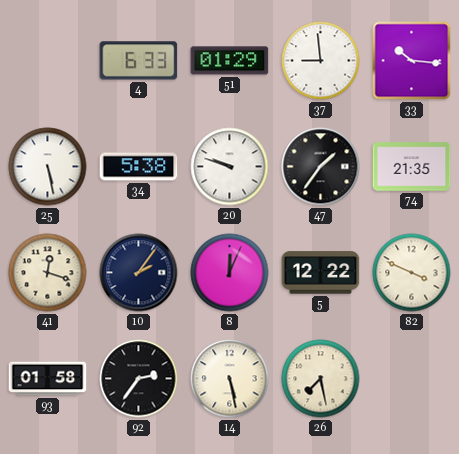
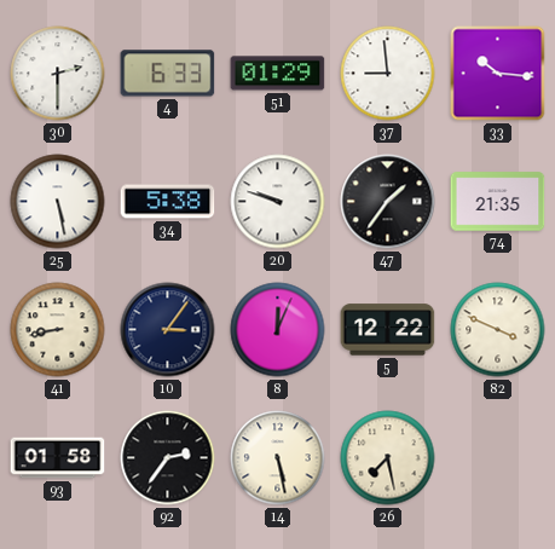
30: none -> 2:30 (58, 74)
41: 12:18 -> 8:43 (58, 330)
10: 2:06 -> 3:06 (168, 330)
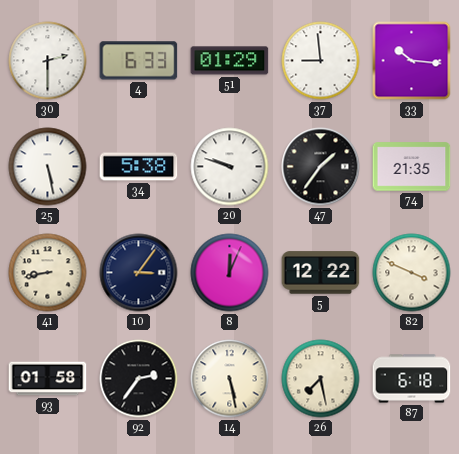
87: none -> 6:18 (412, 379)
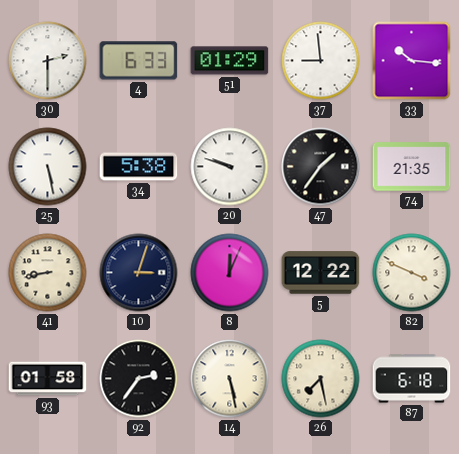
10: 3:06 -> 3:03 (139, 273)
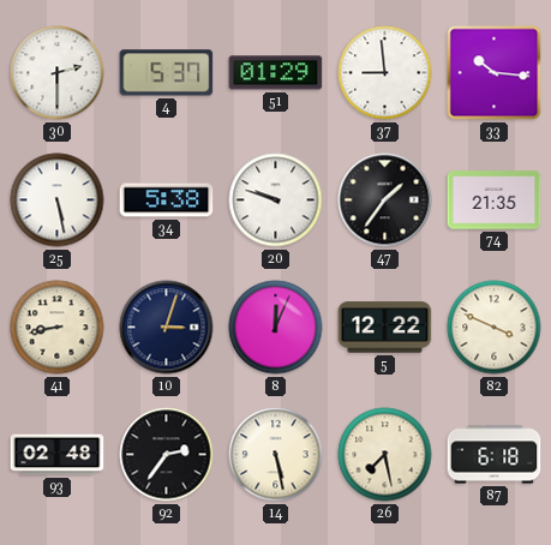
4: 6:33 -> 5:37 (167, 73)
93: 01:58 -> 02:48 (58, 455)
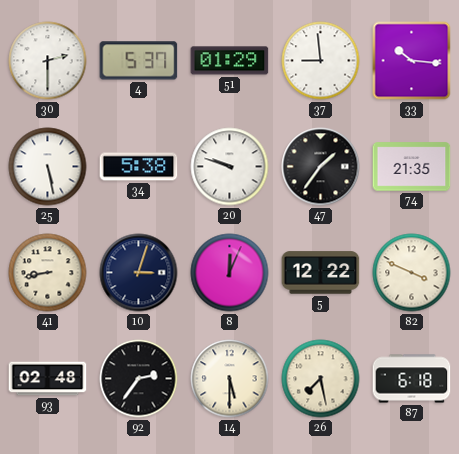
14: 5:28 -> 5:30 (230, 379)
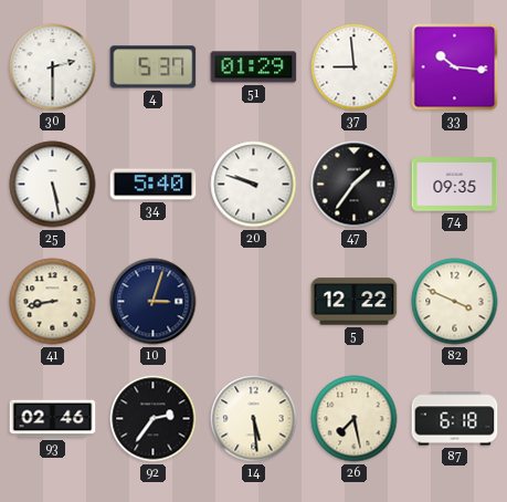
34: 5:38 -> 5:40 (154, 185)
74: 21:35 -> 09:35 (455, 185)
8: 12:04 -> none (230, 273)
93: 02:48 -> 02:46 (53, 419)
14: 5:30 -> 5:29 (254, 419)
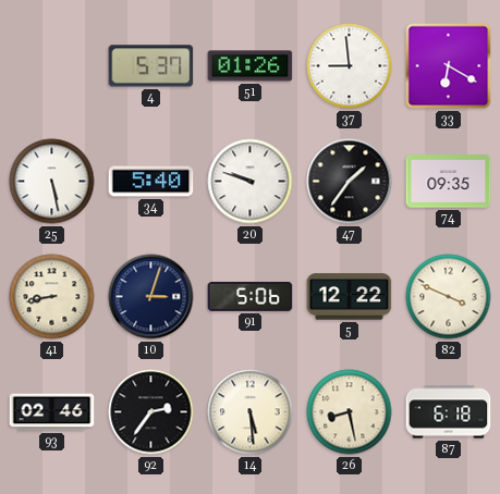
30: 2:30 -> none (53, 67)
51: 01:29 -> 01:26 (251, 66)
33: 10:16 -> 6:20 (449, 66)
91: none -> 5:06 (251, 296)
26: 7:28 -> 8:28 (350, 412)
